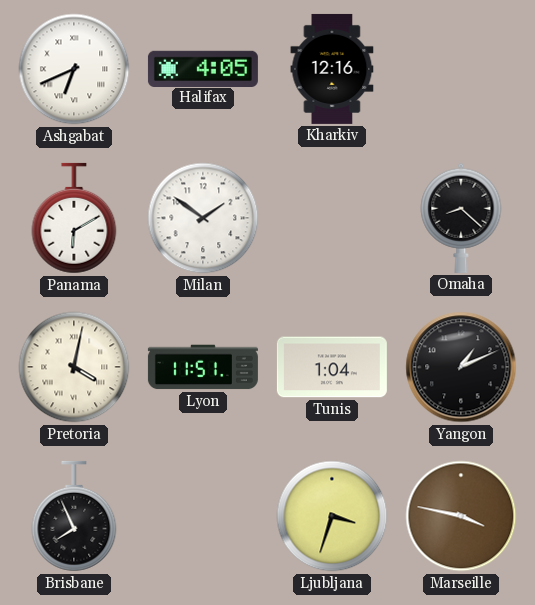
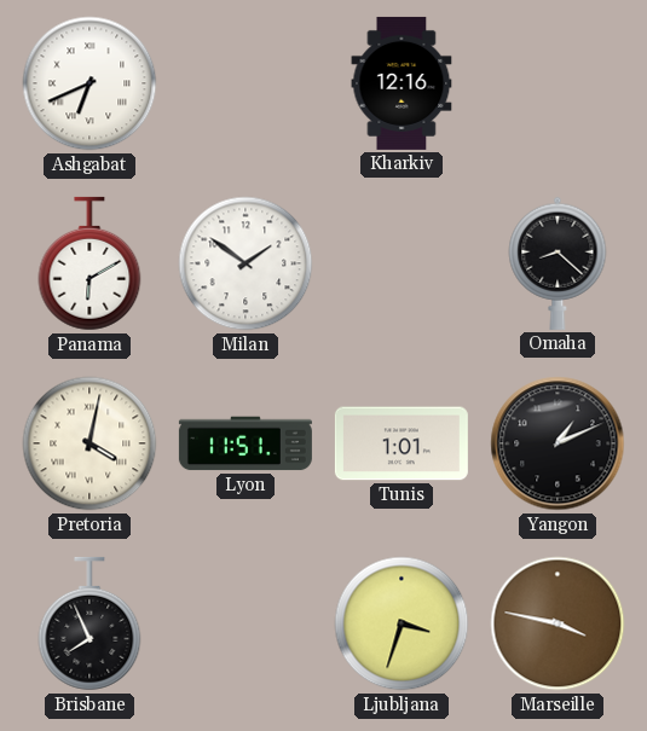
Halifax: 4:05 -> none (203, 68)
Tunis: 1:04 -> 1:01 (402, 443)
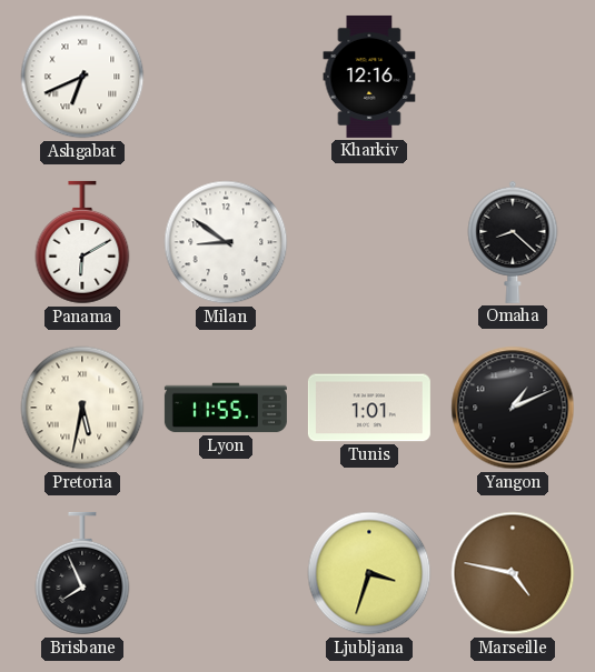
Milan: 1:51 -> 8:51 (226, 242)
Pretoria: 4:02 -> 5:32 (82, 408)
Lyon: 11:51 -> 11:55 (226, 408)
Marseille: 3:47 -> 4:47 (513, 573)
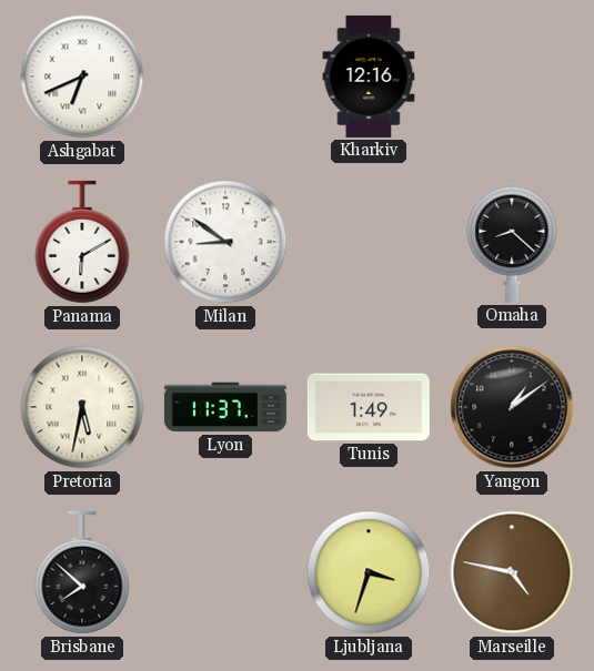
Lyon: 11:55 -> 11:37 (225, 407)
Tunis: 1:01 -> 1:49 (369, 407)
Yangon: 1:11 -> 1:09 (512, 407)
Brisbane: 7:56 -> 7:52 (82, 572)
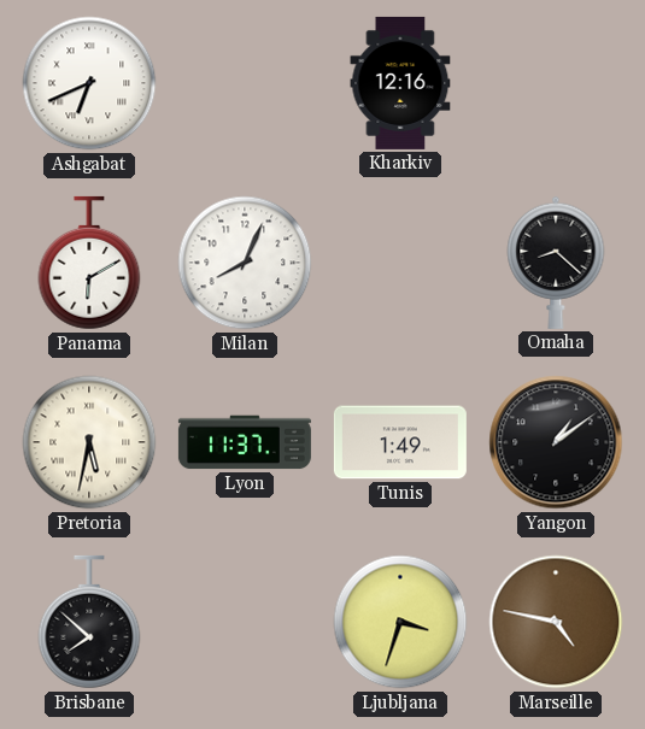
Milan: 8:51 -> 8:04 (245, 263)
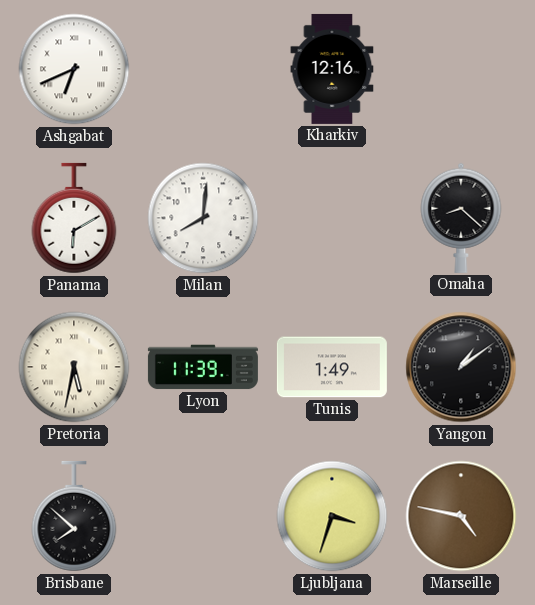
Milan: 8:04 -> 8:01 (203, 218)
Lyon: 11:37 -> 11:39 (203, 367)
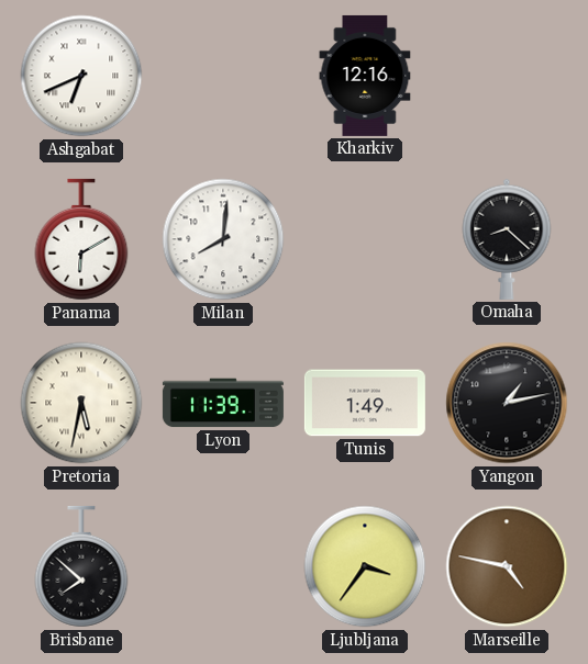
Yangon: 1:09 -> 1:13 (507, 403)
Ljubljana: 3:33 -> 3:36 (365, 566)
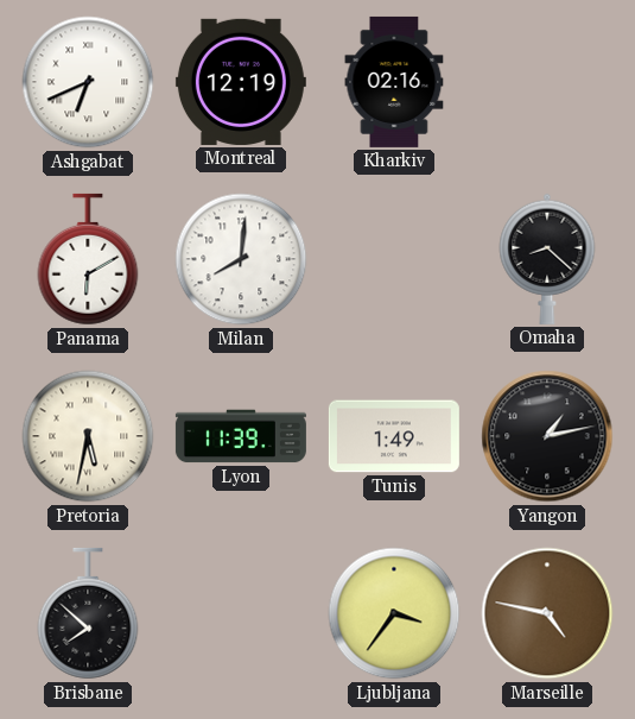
Montreal: none -> 12:19 (241, 82)
Kharkiv: 12:16 -> 02:16 (394, 82)
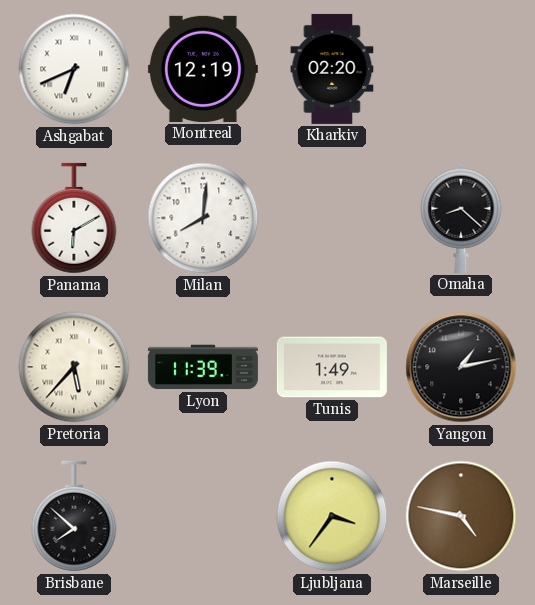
Kharkiv: 02:16 -> 02:20 (332, 69)
Pretoria: 5:32 -> 5:37 (74, 367)
